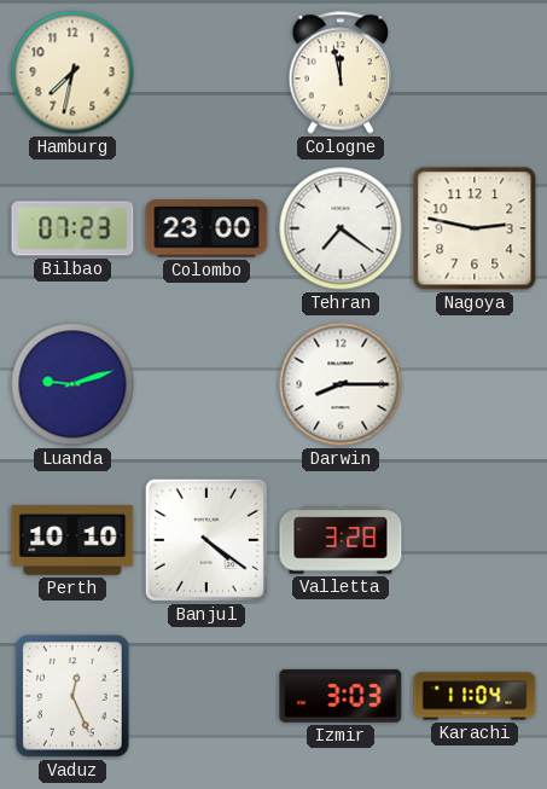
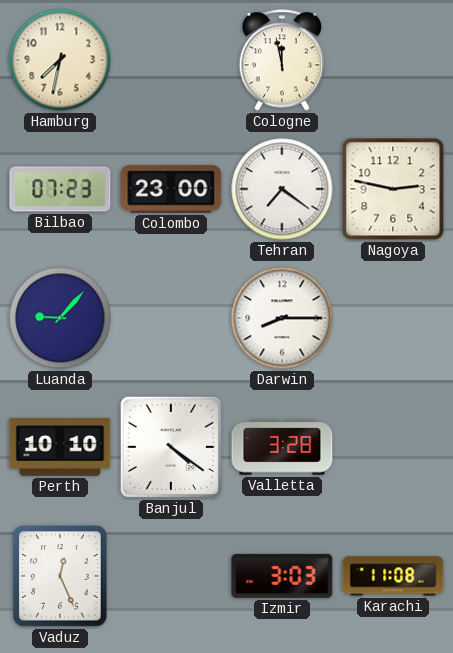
Luanda: 9:12 -> 9:07 (60, 318)
Karachi: 11:04 -> 11:08 (393, 576)
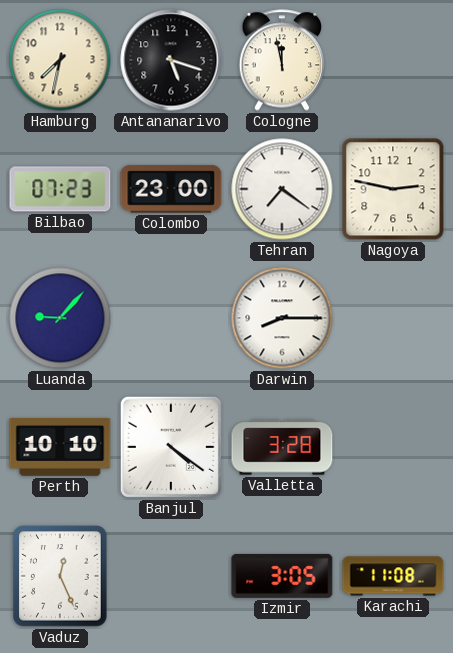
Antananarivo: none -> 5:18 (171, 60)
Izmir: 3:03 -> 3:05 (282, 576)
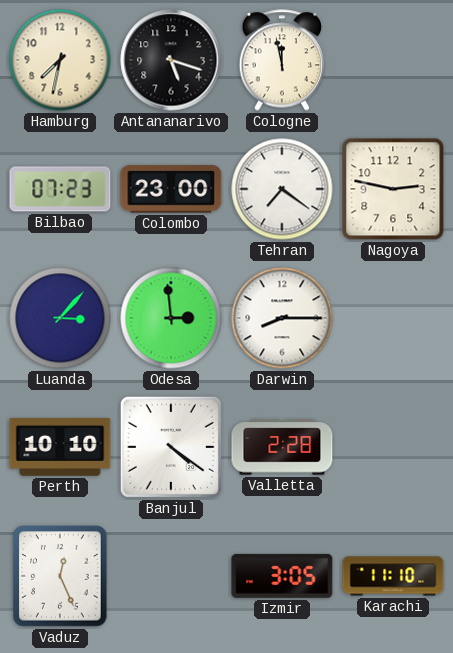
Luanda: 9:07 -> 3:07 (60, 318)
Odesa: none -> 2:59 (171, 318)
Valletta: 3:28 -> 2:28 (282, 447)
Karachi: 11:08 -> 11:10 (393, 576)
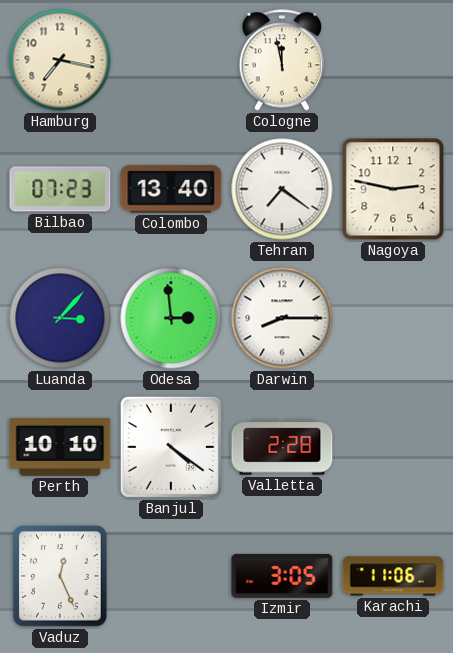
Hamburg: 7:32 -> 7:17 (60, 60)
Antananarivo: 5:18 -> none (171, 60)
Colombo: 23:00 -> 13:40 (171, 189)
Karachi: 11:10 -> 11:06 (393, 576)
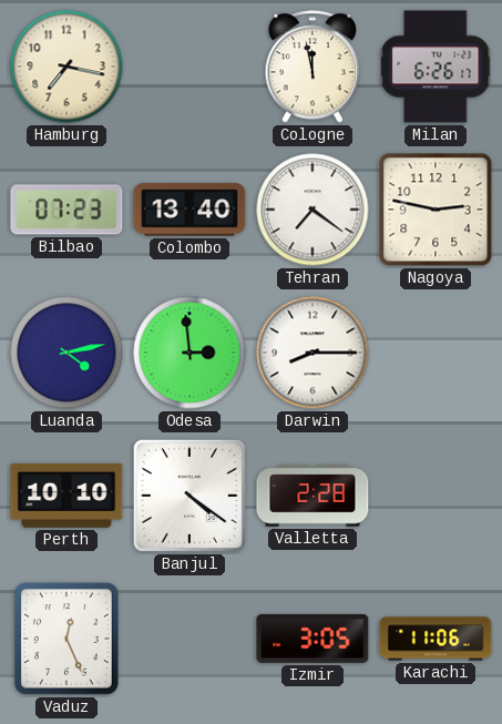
Milan: none -> 6:26 (436, 67)
Luanda: 3:07 -> 4:13 (66, 353)
